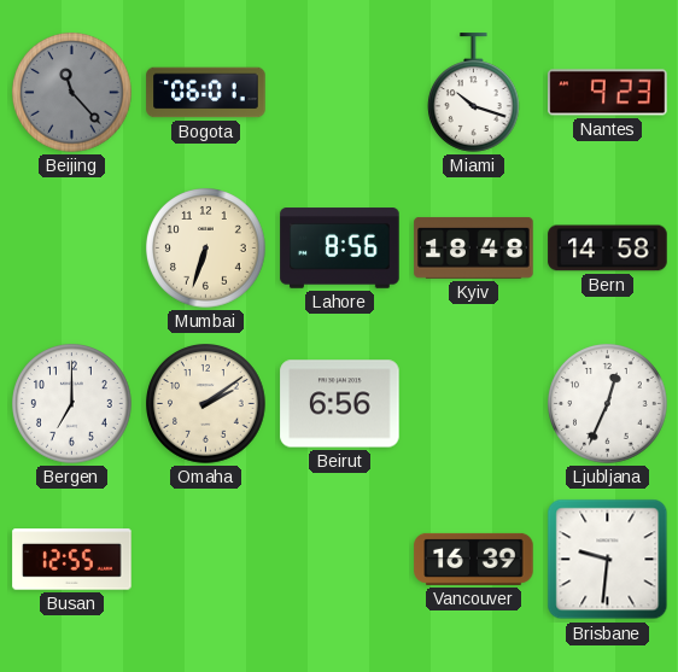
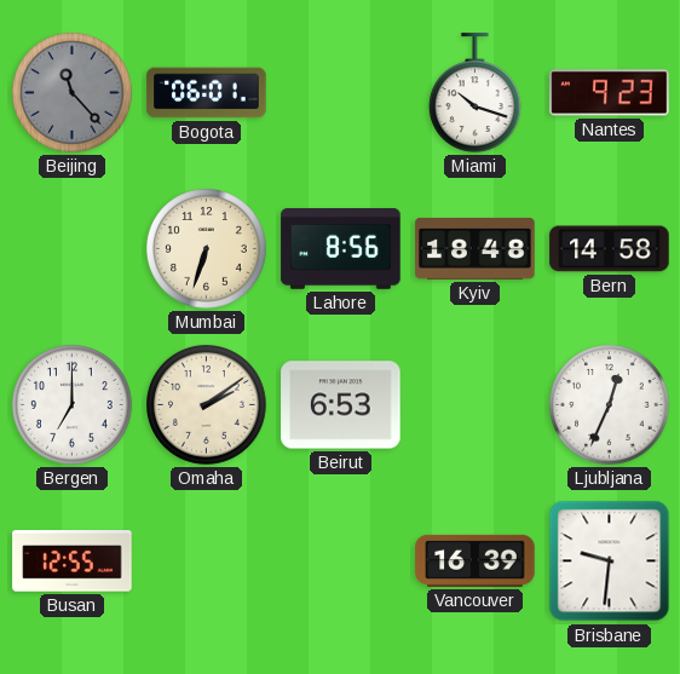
Beirut: 6:56 -> 6:53 (341, 405)
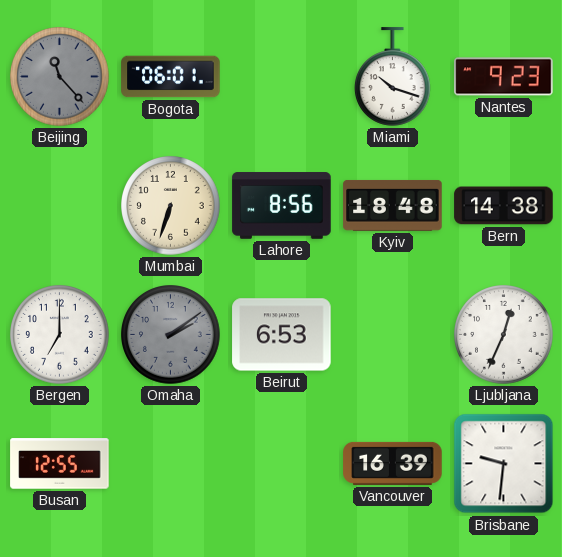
Bern: 14:58 -> 14:38 (504, 206)
Omaha dial: cream -> grey (171, 335)
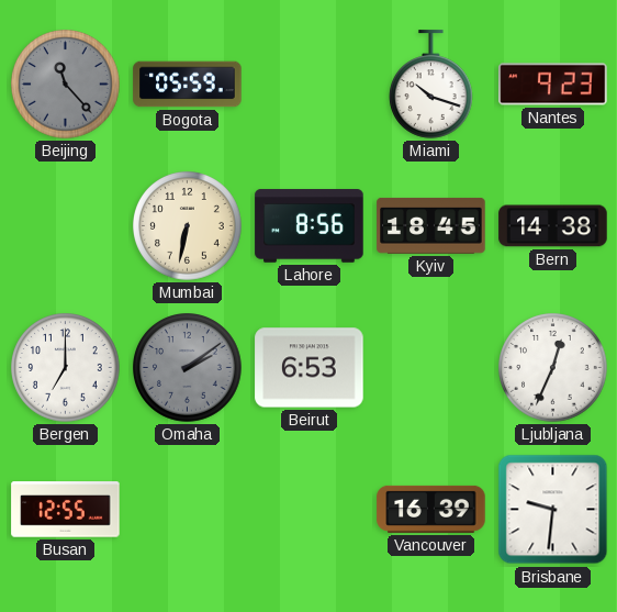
Bogota: 06:01 -> 05:59 (188, 85)
Mumbai: 6:33 -> 6:32 (188, 226)
Kyiv: 18:48 -> 18:45 (431, 225)
